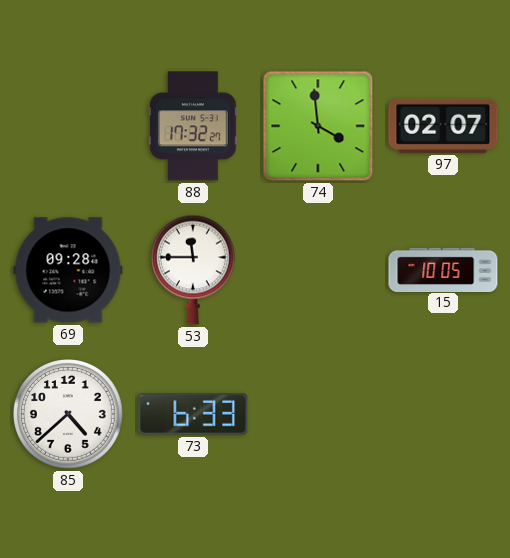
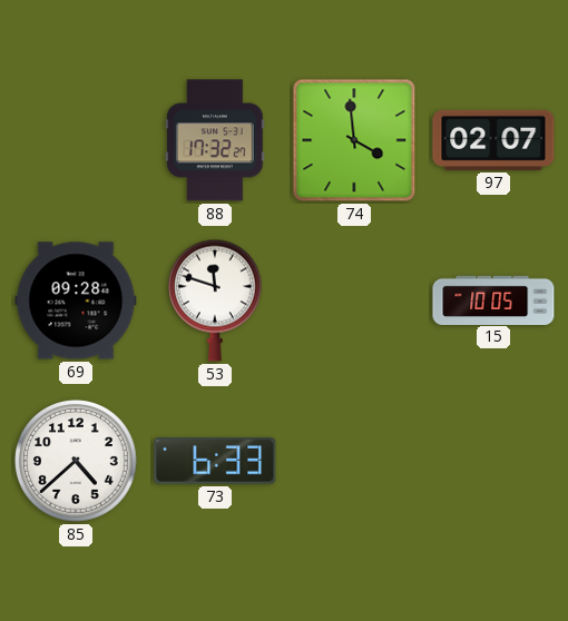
53: 11:45 -> 11:48 (215, 300)
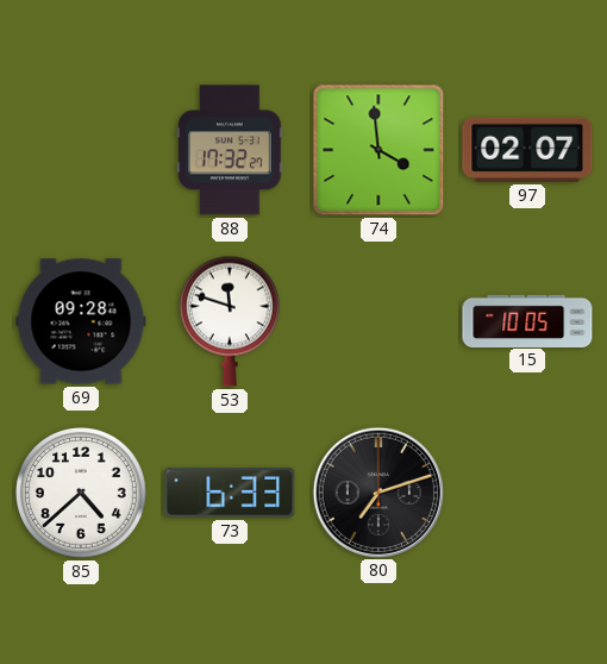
80: none -> 7:12 (377, 491)
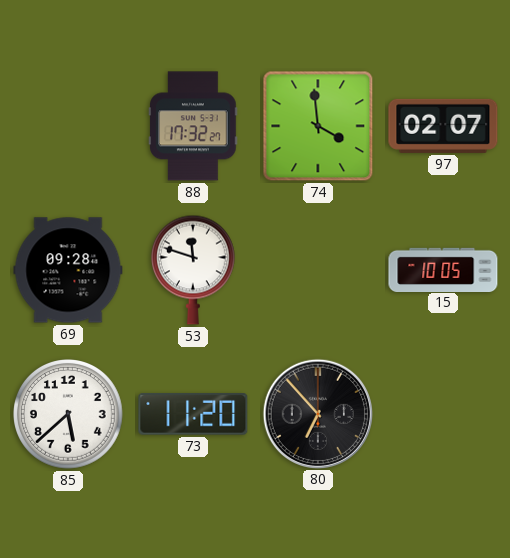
85: 4:38 -> 5:38 (69, 415)
73: 6:33 -> 11:20 (193, 415)
80: 7:12 -> 6:53 (317, 413)
